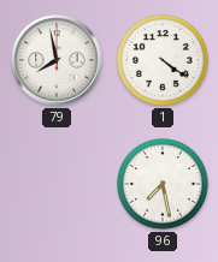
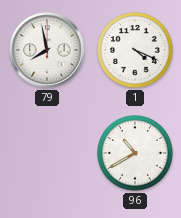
1: 4:21 -> 4:19 (136, 51)
96: 7:28 -> 10:40 (136, 154)
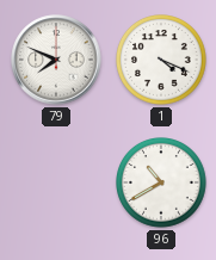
79: 7:58 -> 7:49 (56, 60)
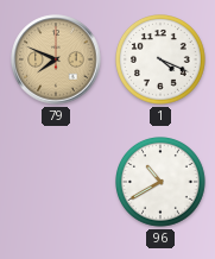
79 dial: white -> champagne (56, 59)
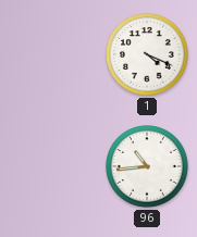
79: 7:49 -> none (56, 59)
96: 10:40 -> 10:44 (148, 167)
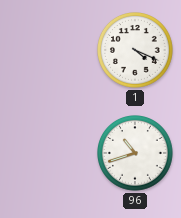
96: 10:44 -> 10:42 (136, 154)
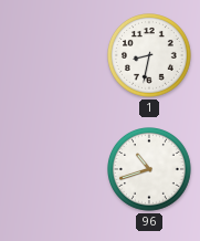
1: 4:19 -> 8:32 (150, 56)
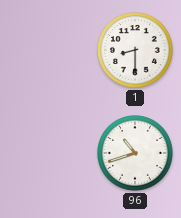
1: 8:32 -> 8:30 (136, 51)
